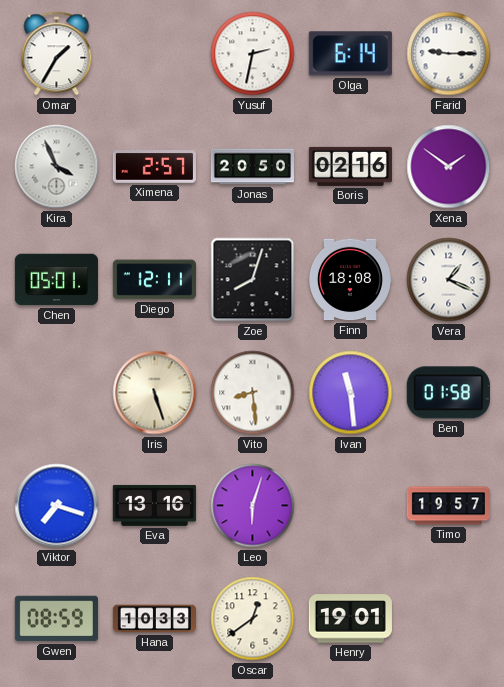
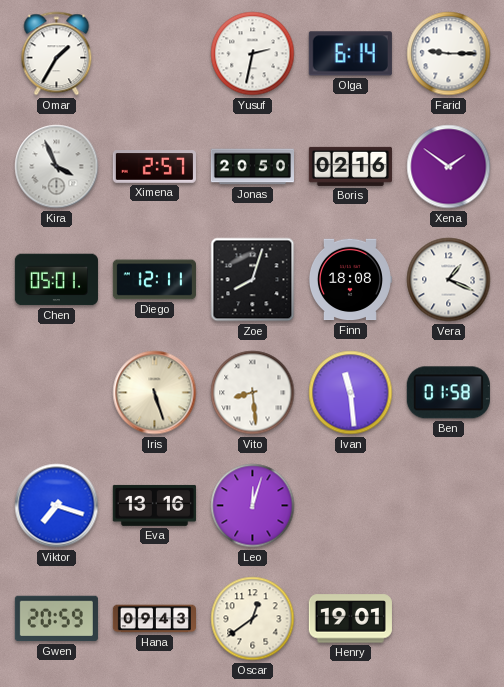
Leo: 6:03 -> 12:03 (253, 506)
Timo: 19:57 -> none (448, 506)
Gwen: 08:59 -> 20:59 (56, 619)
Hana: 10:33 -> 09:43 (154, 619)
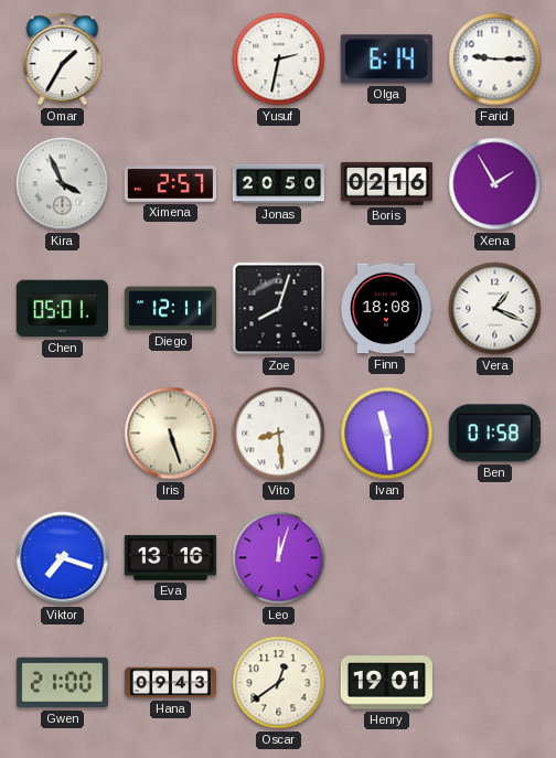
Xena: 1:51 -> 1:55 (495, 184)
Gwen: 20:59 -> 21:00 (62, 683)
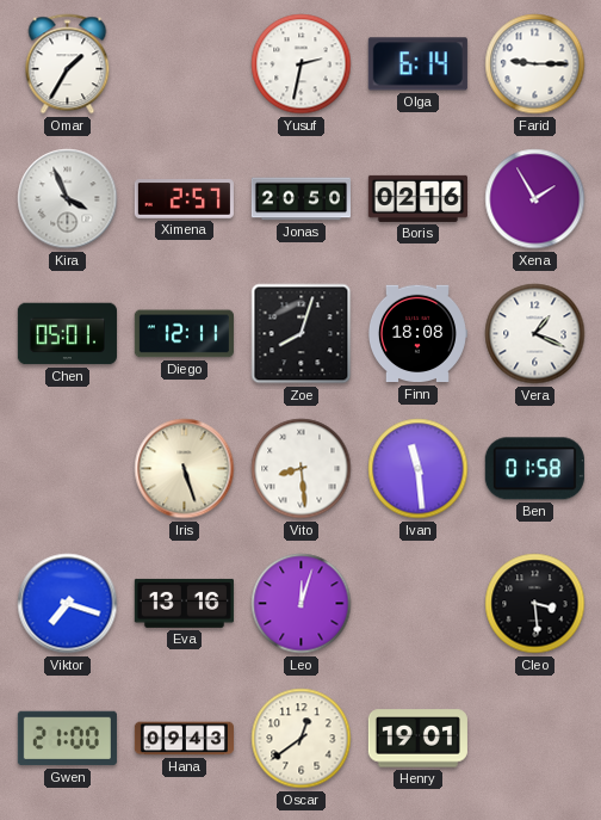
Cleo: none -> 3:29 (535, 604)
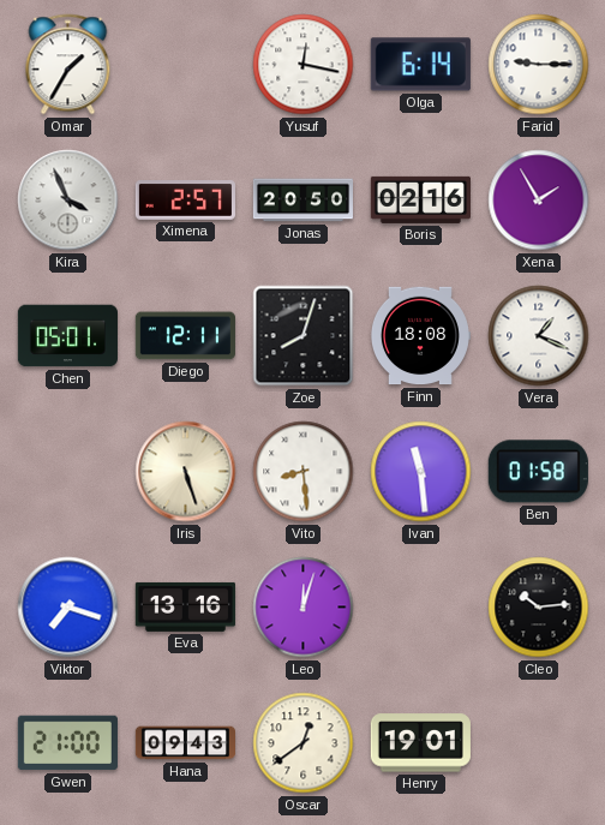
Yusuf: 2:32 -> 12:17 (304, 65)
Cleo: 3:29 -> 10:14 (539, 608)
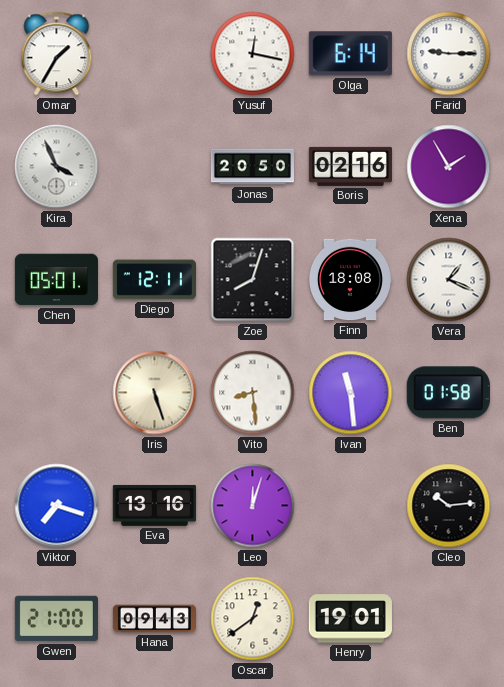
Ximena: 2:57 -> none (185, 201)
